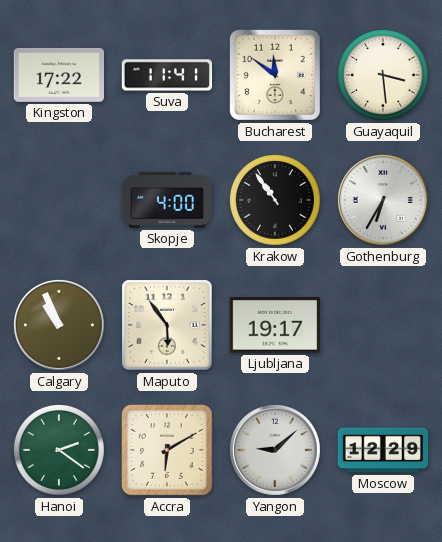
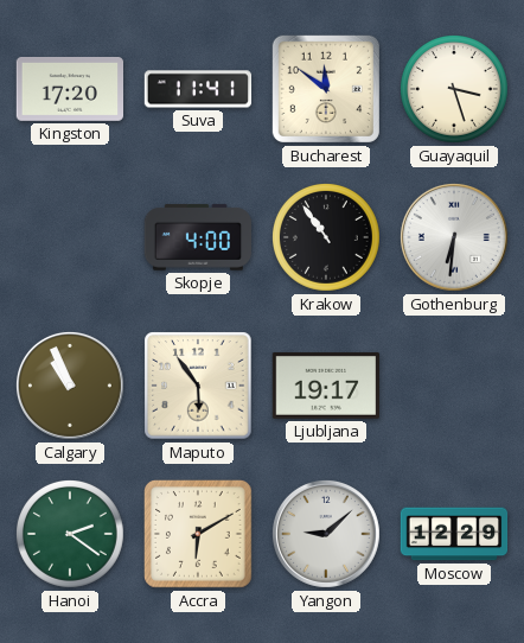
Kingston: 17:22 -> 17:20 (69, 89)
Guayaquil: 3:29 -> 3:27 (455, 90)
Gothenburg: 6:35 -> 6:31 (454, 237)
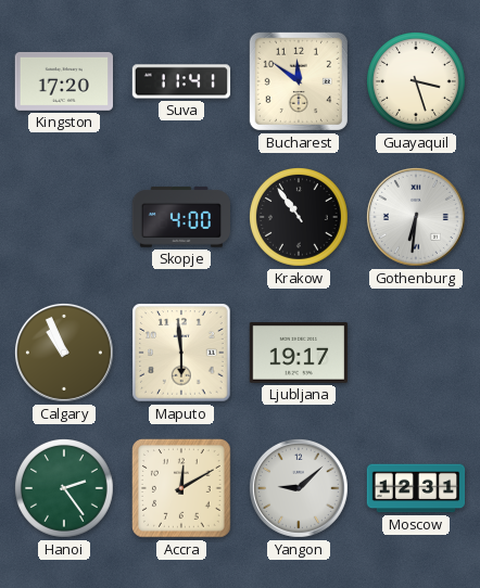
Maputo: 5:54 -> 5:59 (181, 353)
Hanoi: 2:21 -> 2:24 (65, 489)
Accra: 6:10 -> 12:10 (182, 489)
Moscow: 12:29 -> 12:31 (416, 488)
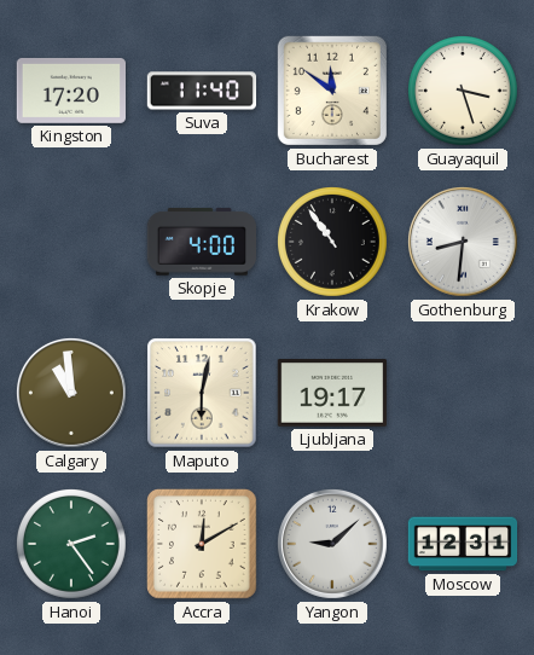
Suva: 11:41 -> 11:40 (202, 91)
Gothenburg: 6:31 -> 8:31 (463, 242)
Calgary: 10:56 -> 10:59 (71, 393)
Maputo: 5:59 -> 6:02 (202, 393)
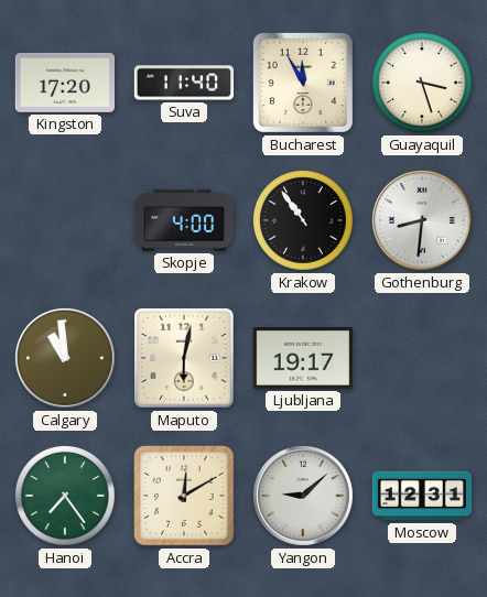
Bucharest: 11:51 -> 11:55 (303, 83)
Hanoi: 2:24 -> 7:24 (66, 497)
